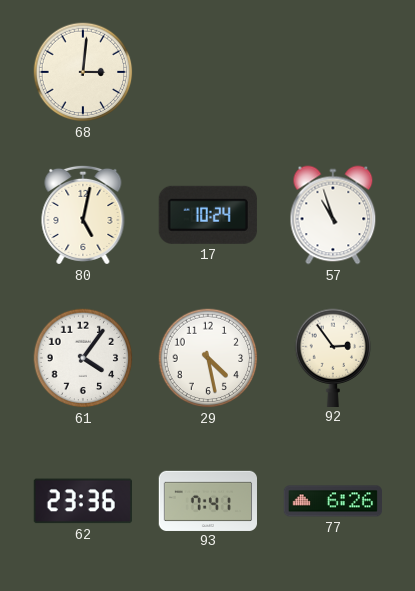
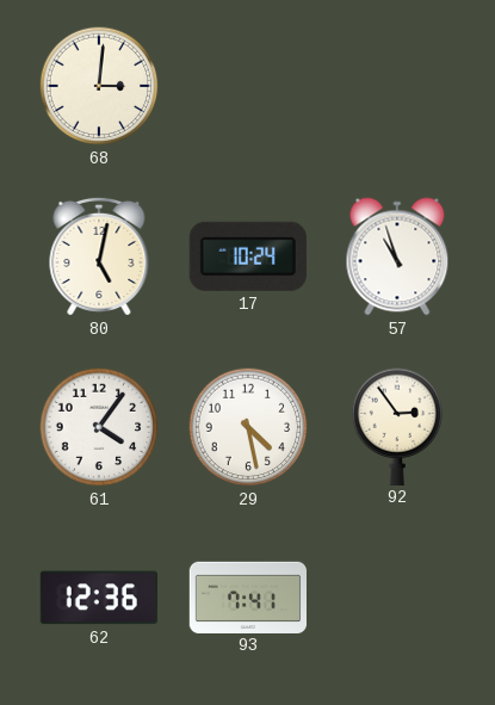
62: 23:36 -> 12:36 (99, 598)
77: 6:26 -> none (332, 501)
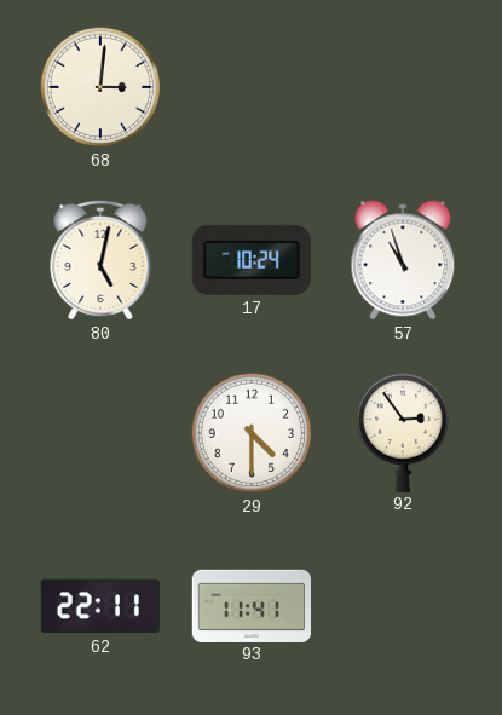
61: 4:06 -> none (99, 427)
29: 4:28 -> 4:30 (252, 433)
62: 12:36 -> 22:11 (100, 606)
93: 7:41 -> 11:41 (250, 605)
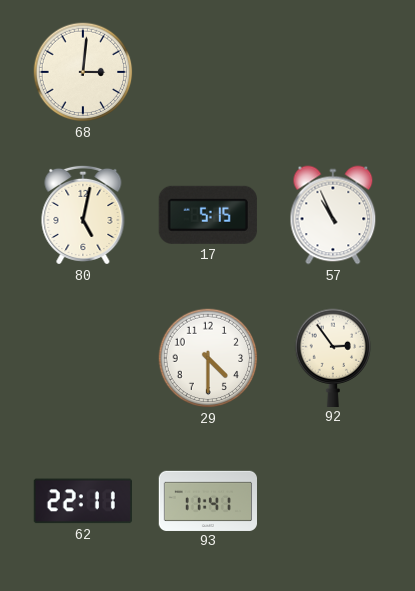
17: 10:24 -> 5:15 (208, 215)
57: 10:57 -> 10:56 (333, 215)
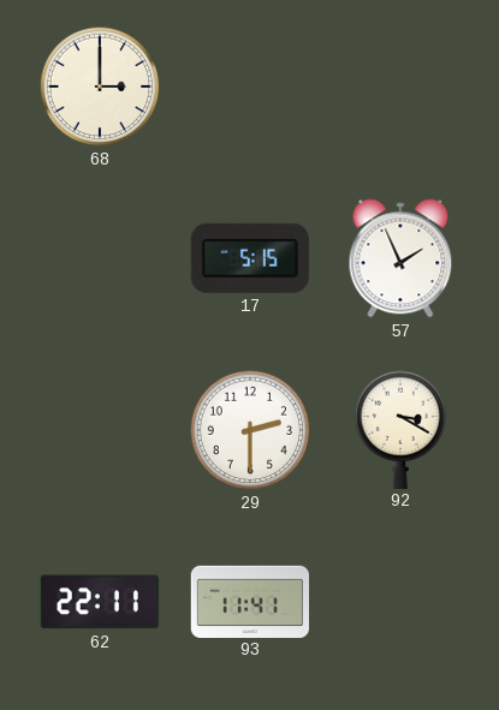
68: 3:01 -> 3:00 (100, 86)
80: 5:02 -> none (83, 215)
57: 10:56 -> 1:56 (400, 258)
29: 4:30 -> 2:30 (250, 430)
92: 2:54 -> 3:20 (400, 429)
